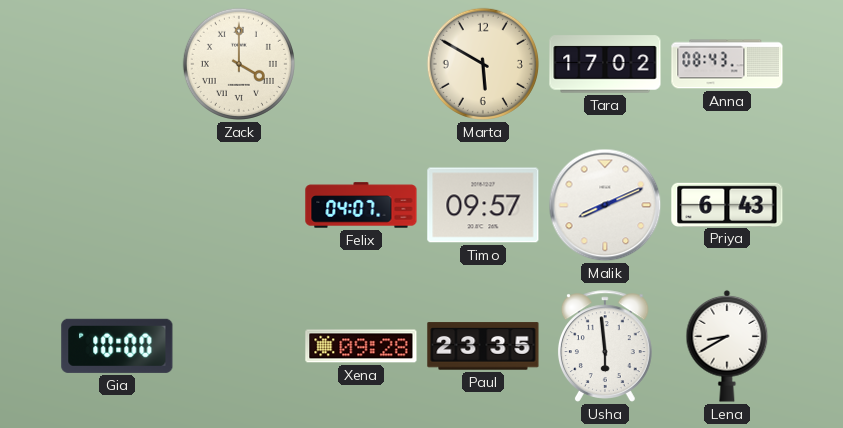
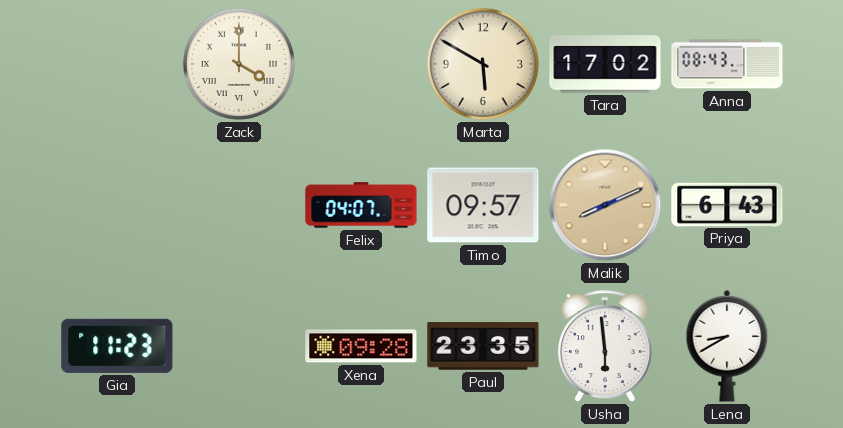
Malik dial: white -> champagne (605, 205)
Gia: 10:00 -> 11:23 (117, 346)
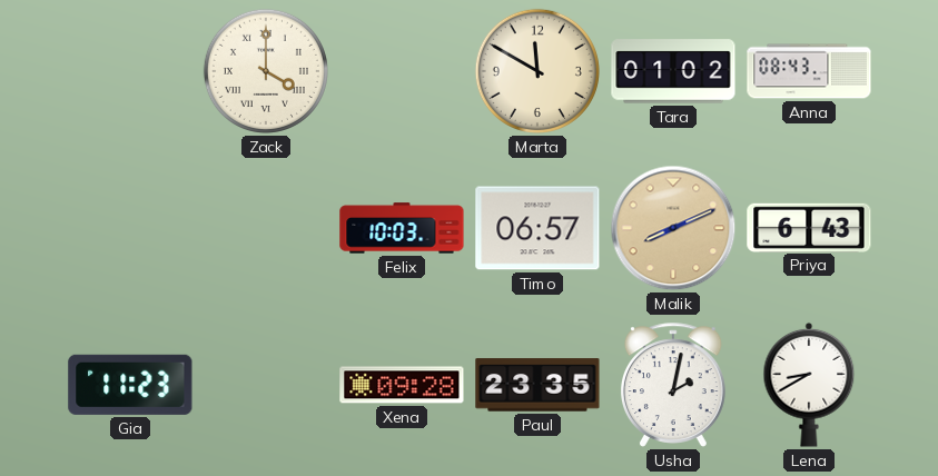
Marta: 5:50 -> 11:50 (537, 71)
Tara: 17:02 -> 01:02 (673, 71)
Felix: 04:07 -> 10:03 (402, 228)
Timo: 09:57 -> 06:57 (537, 228)
Usha: 5:59 -> 2:02 (673, 385)
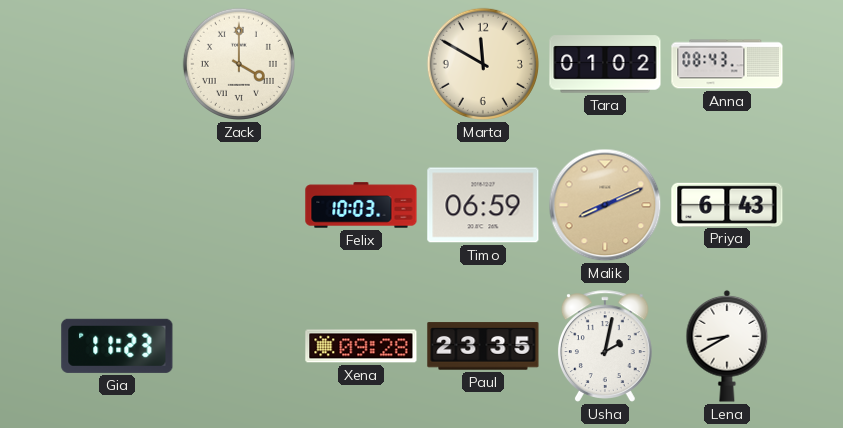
Timo: 06:57 -> 06:59 (483, 205)
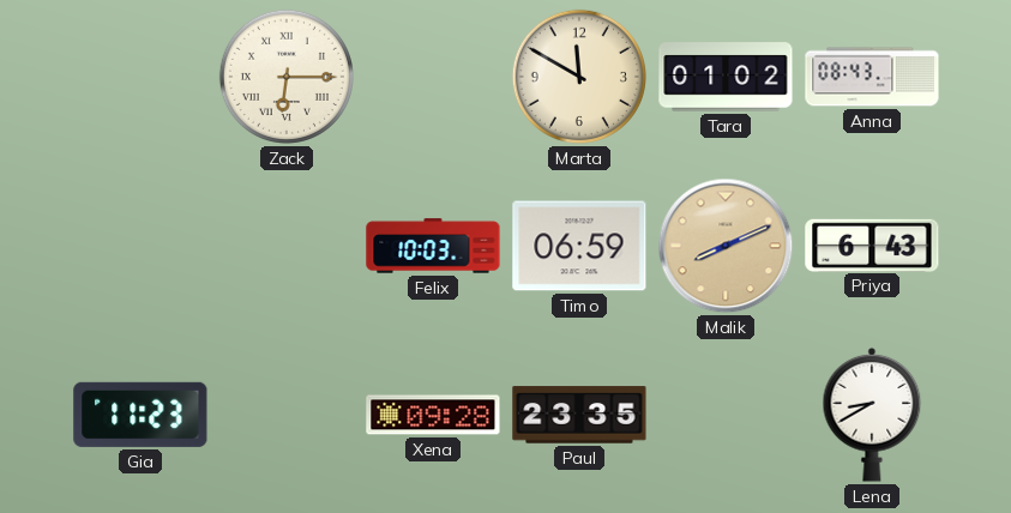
Zack: 4:00 -> 6:15 (287, 77)
Usha: 2:02 -> none (605, 346)
